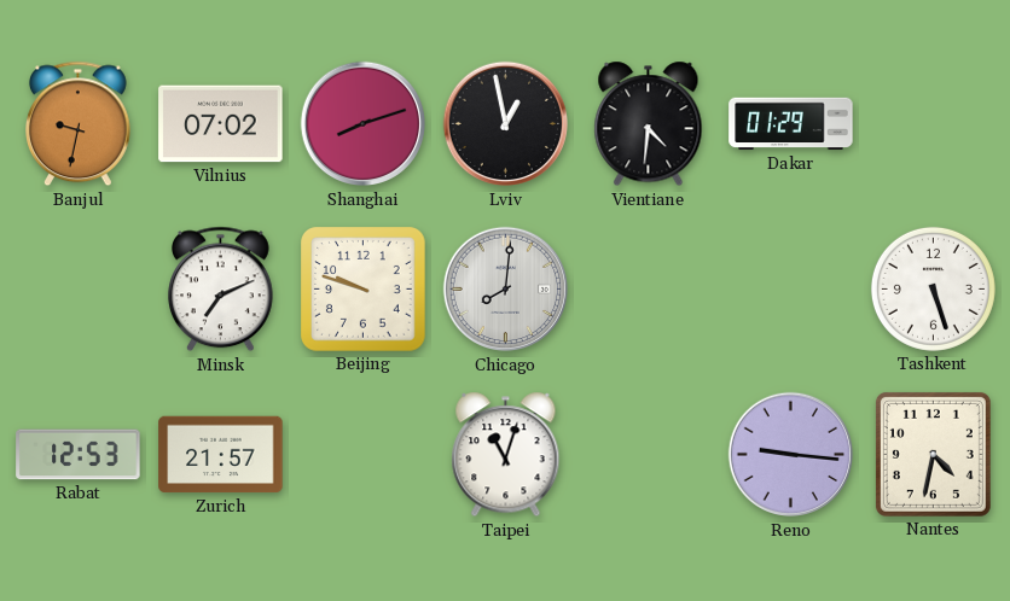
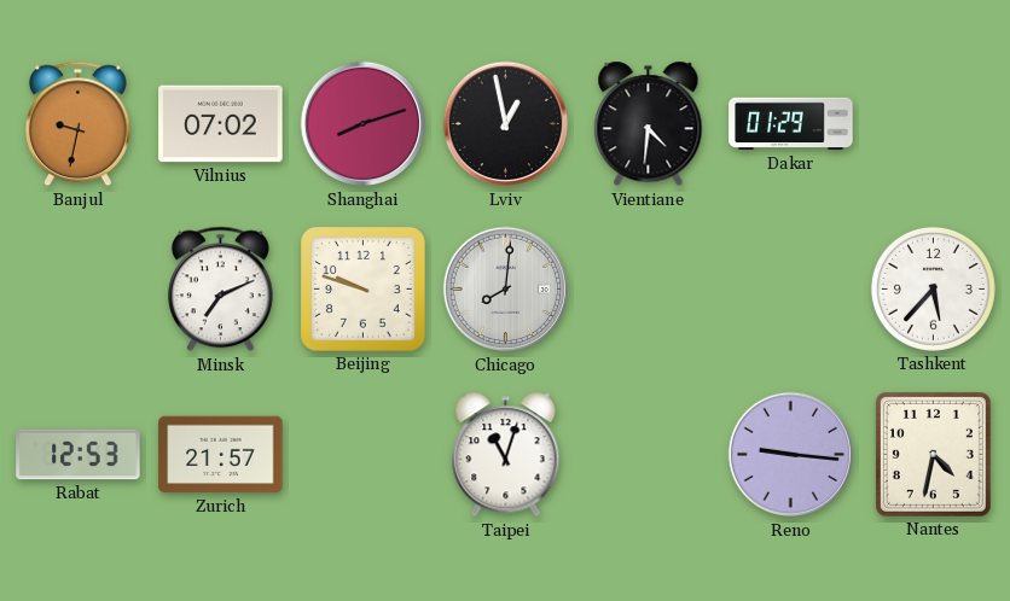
Tashkent: 5:27 -> 5:37 (933, 288)
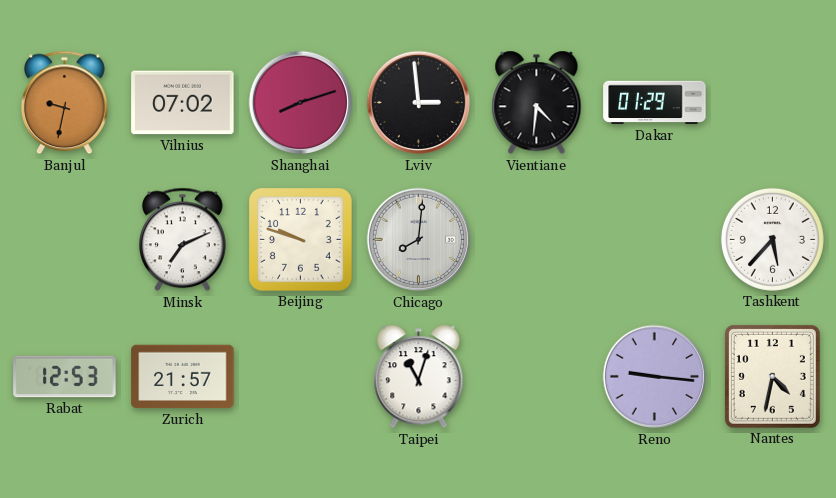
Lviv: 12:58 -> 2:59 (419, 103)
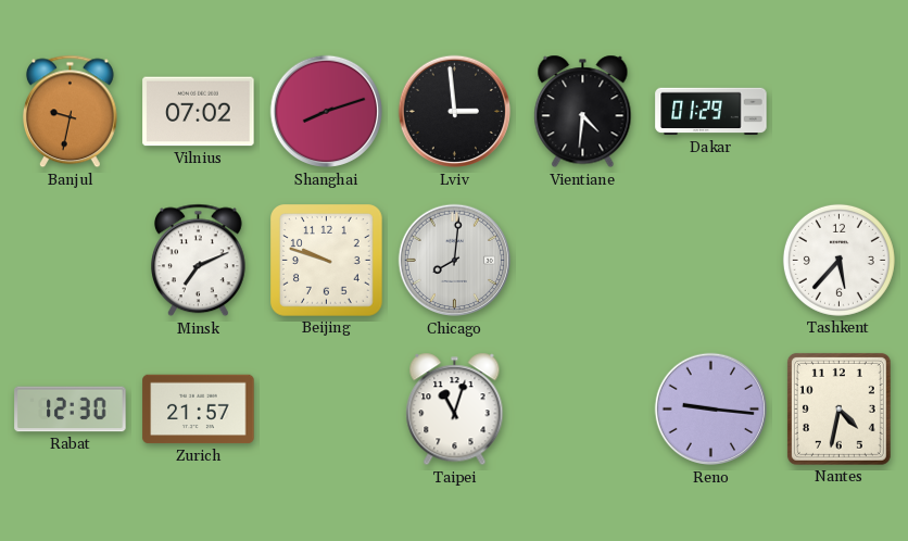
Rabat: 12:53 -> 12:30 (71, 410)
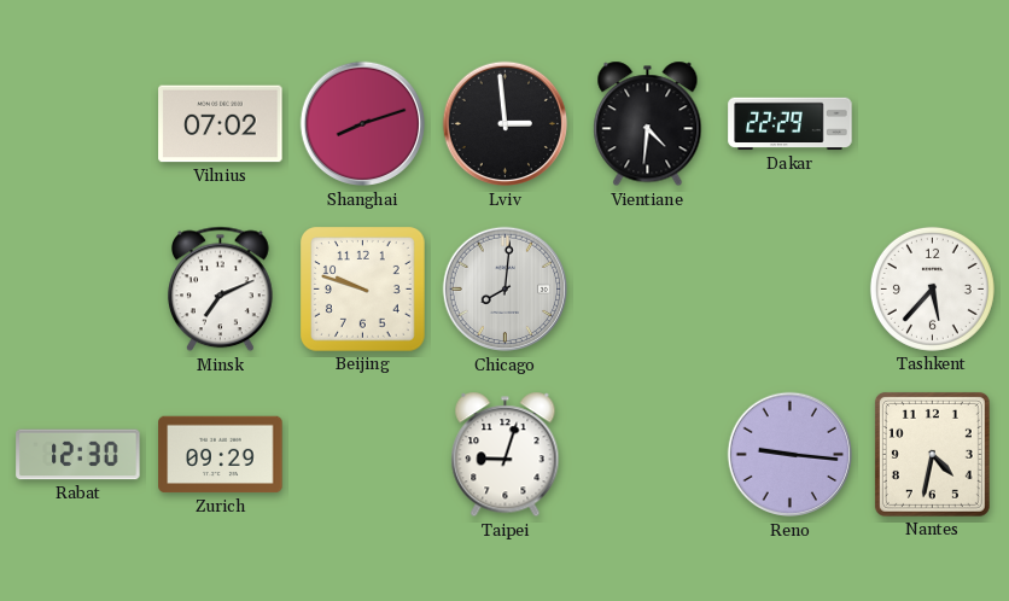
Banjul: 9:32 -> none (71, 112)
Dakar: 01:29 -> 22:29 (791, 124)
Zurich: 21:57 -> 09:29 (221, 455)
Taipei: 11:03 -> 9:03 (506, 455)
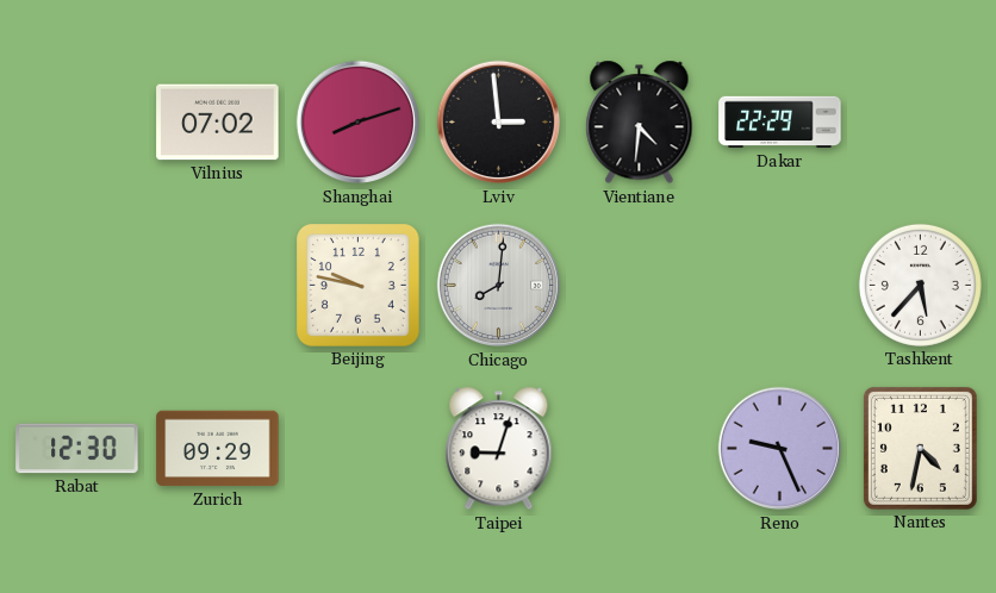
Minsk: 7:11 -> none (221, 290)
Beijing: 9:48 -> 9:47 (359, 286)
Reno: 9:16 -> 9:26 (780, 449)
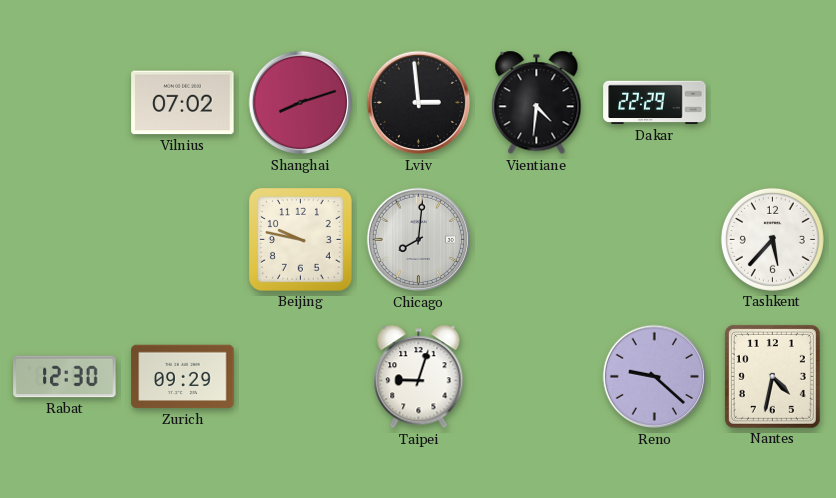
Reno: 9:26 -> 9:22 (655, 377)
